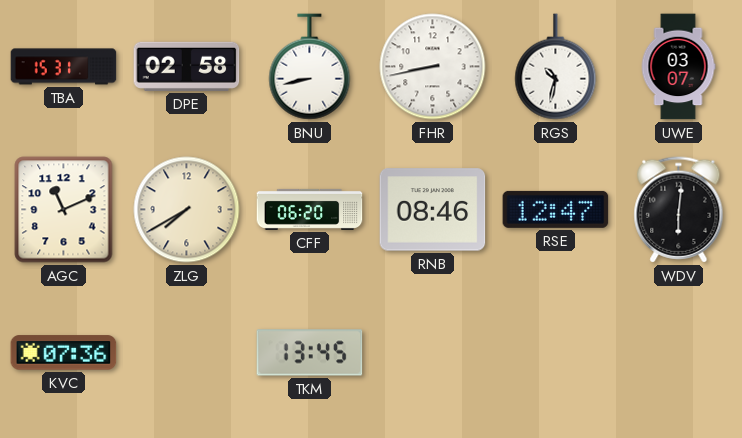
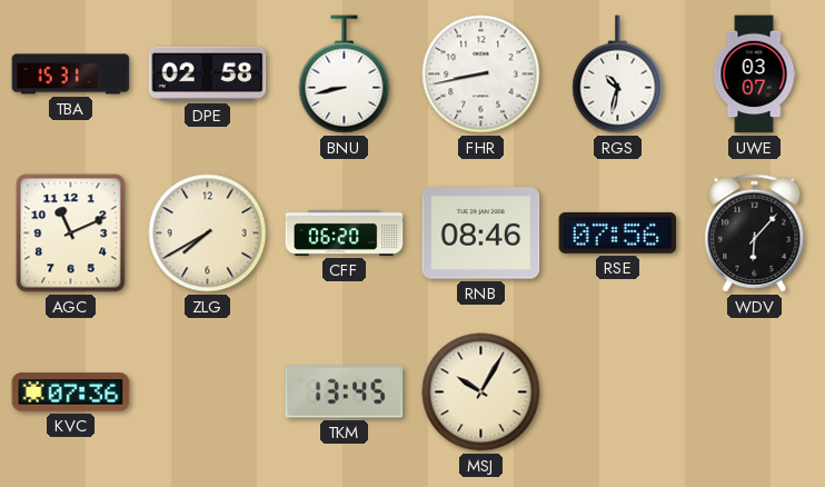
RSE: 12:47 -> 07:56 (618, 232)
WDV: 6:01 -> 6:07 (755, 233)
MSJ: none -> 10:05 (481, 392)
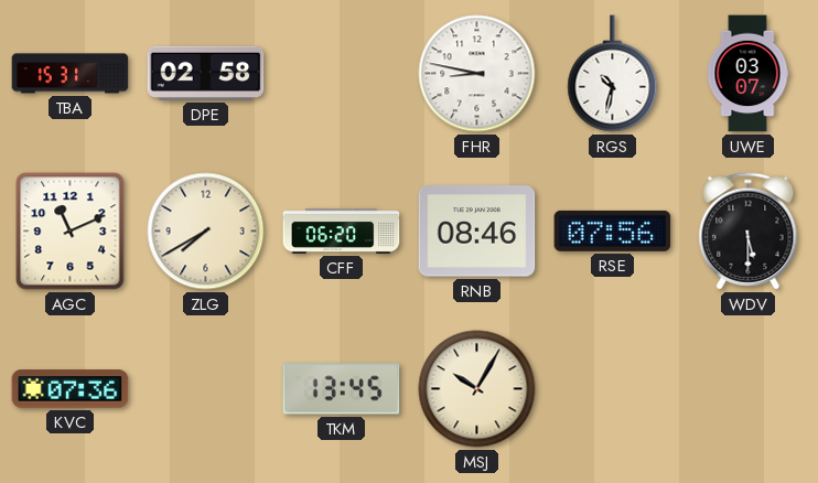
BNU: 8:43 -> none (345, 74)
FHR: 8:43 -> 8:47 (477, 74)
WDV: 6:07 -> 5:30 (749, 232)
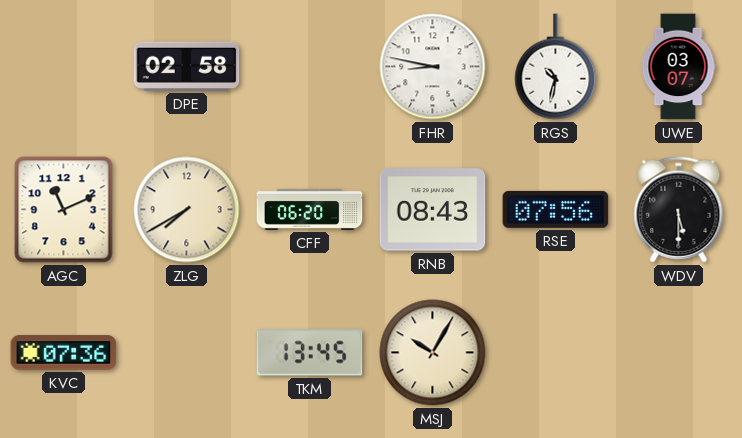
TBA: 15:31 -> none (71, 74)
RNB: 08:46 -> 08:43 (433, 210)
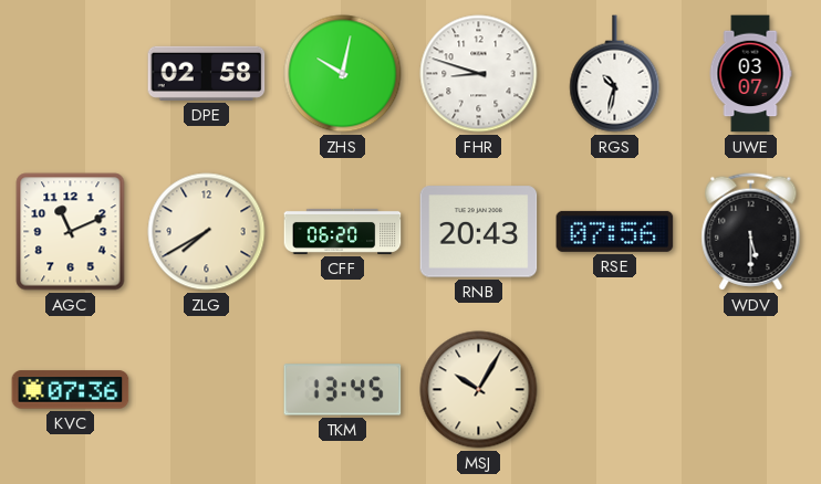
ZHS: none -> 10:02 (343, 74)
FHR: 8:47 -> 8:48 (479, 74)
RNB: 08:43 -> 20:43 (479, 232)
